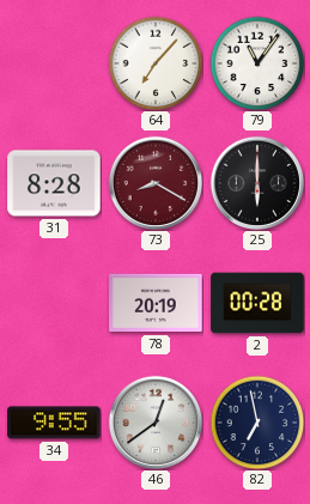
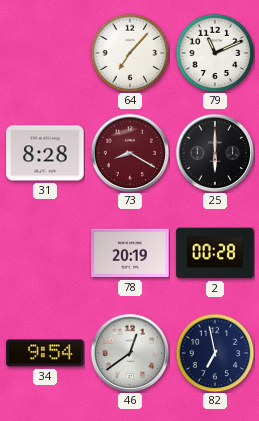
79: 11:06 -> 11:11 (215, 53)
34: 9:55 -> 9:54 (45, 353)
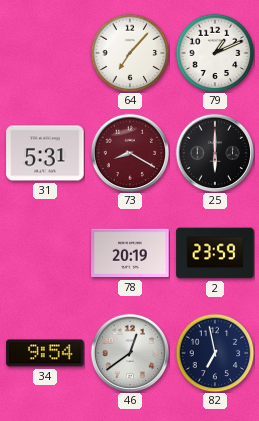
79: 11:11 -> 1:11 (215, 53)
31: 8:28 -> 5:31 (45, 153)
2: 00:28 -> 23:59 (215, 253)
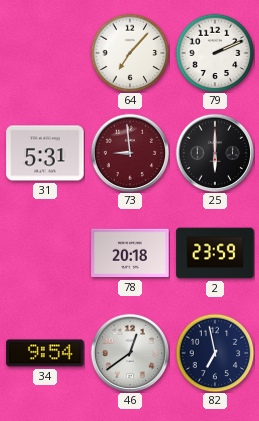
79: 1:11 -> 2:11 (215, 53)
73: 8:20 -> 8:59 (129, 152)
78: 20:19 -> 20:18 (130, 253)
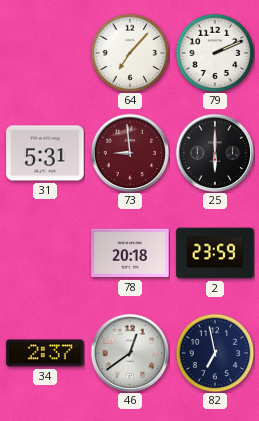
34: 9:54 -> 2:37 (45, 353)
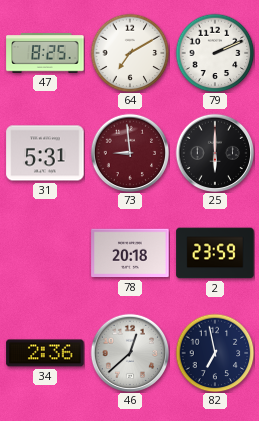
47: none -> 8:25 (45, 53)
64: 7:07 -> 7:10 (130, 53)
34: 2:37 -> 2:36 (45, 353)
46: 12:39 -> 12:38 (129, 352)
